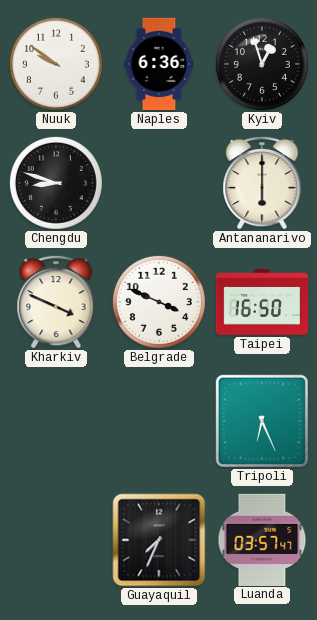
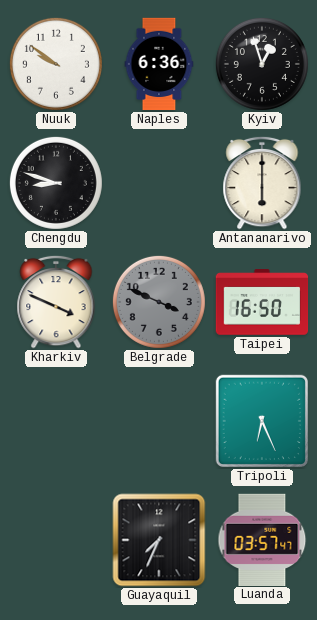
Belgrade dial: white -> grey (159, 302)
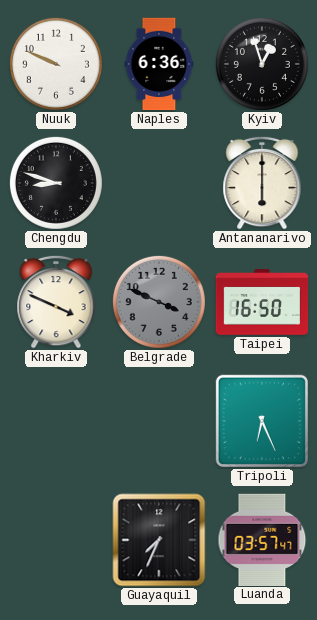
Nuuk: 9:51 -> 9:49 (56, 64)
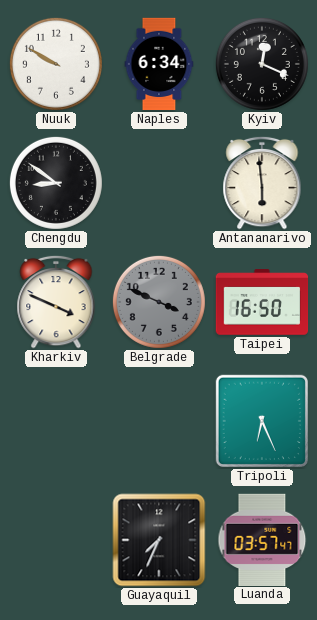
Nuuk: 9:49 -> 9:50 (56, 64)
Naples: 6:36 -> 6:34 (159, 64)
Kyiv: 12:57 -> 12:19 (262, 64)
Chengdu: 8:48 -> 8:51 (56, 183)
Antananarivo: 6:00 -> 5:59 (262, 183)
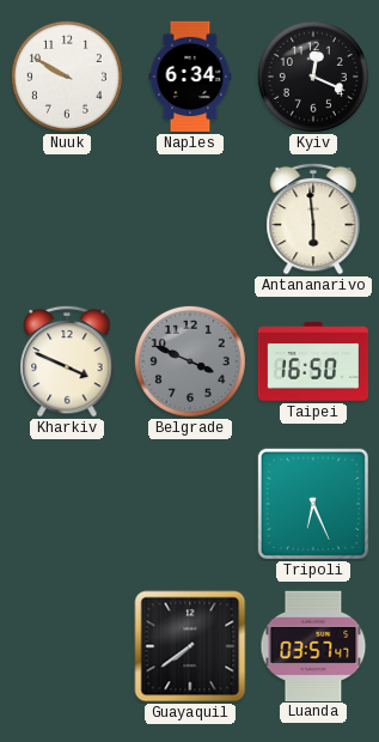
Chengdu: 8:51 -> none (56, 183)
Guayaquil: 7:34 -> 7:39 (190, 646)
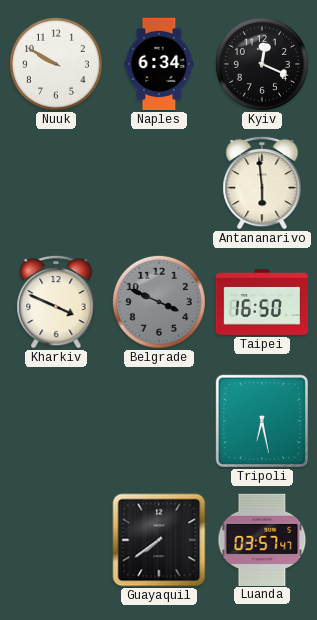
Tripoli: 6:26 -> 6:28 (262, 421)
